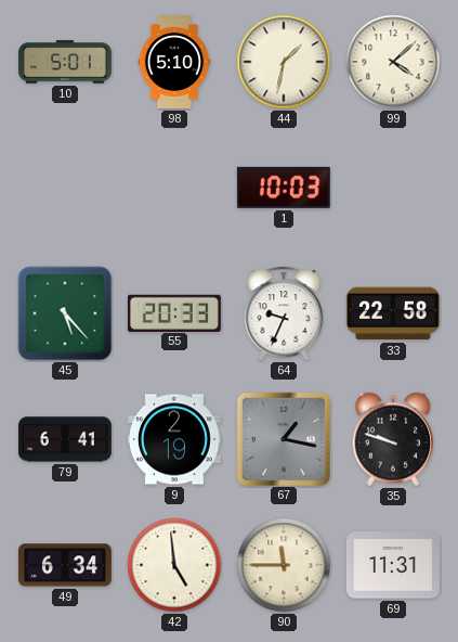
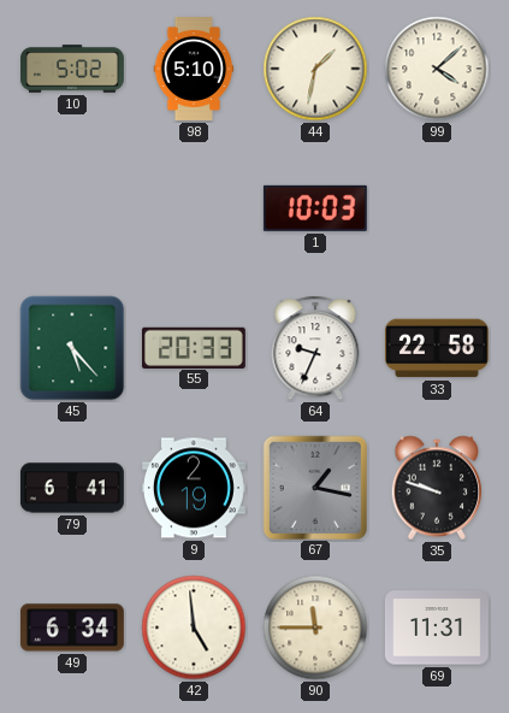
10: 5:01 -> 5:02 (73, 69)
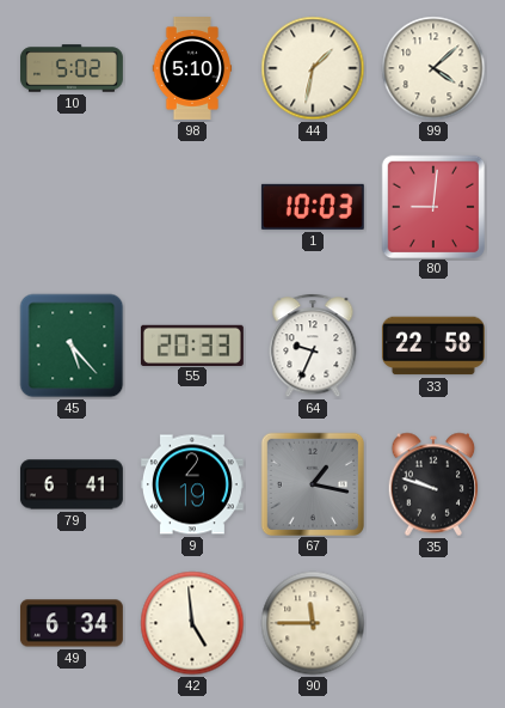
80: none -> 9:01 (432, 206)
69: 11:31 -> none (437, 627)
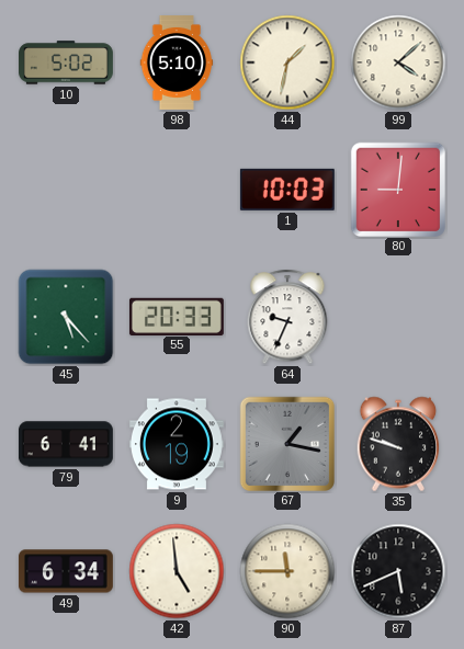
33: 22:58 -> none (433, 346)
87: none -> 5:41 (398, 571)
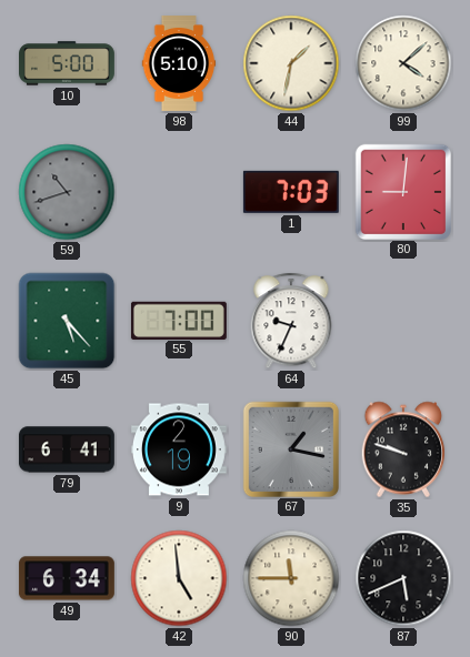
10: 5:02 -> 5:00 (68, 63)
59: none -> 10:42 (67, 192)
1: 10:03 -> 7:03 (291, 192)
55: 20:33 -> 7:00 (179, 320)
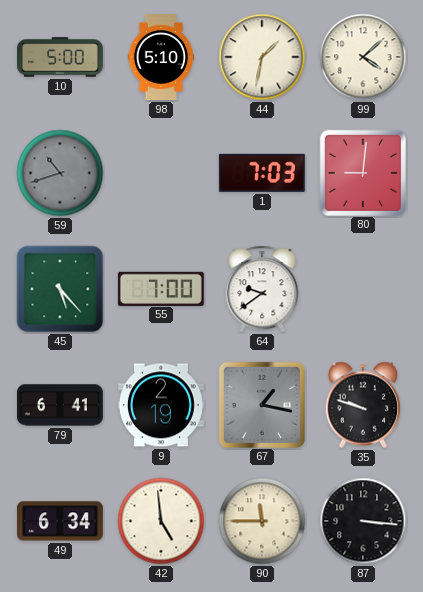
64: 9:34 -> 9:39 (262, 289)
87: 5:41 -> 3:16 (363, 521)
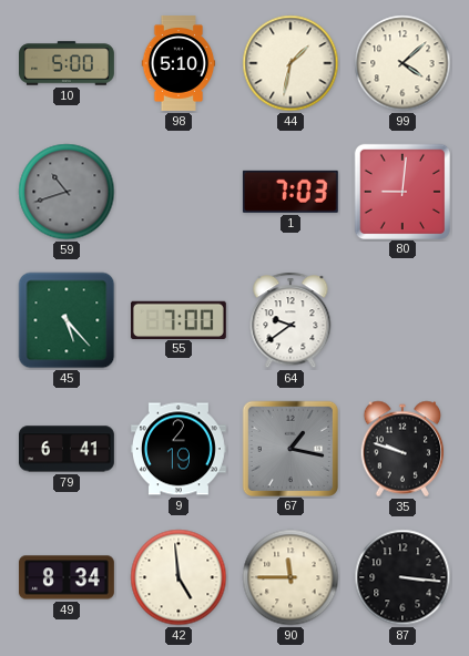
49: 6:34 -> 8:34 (67, 577)
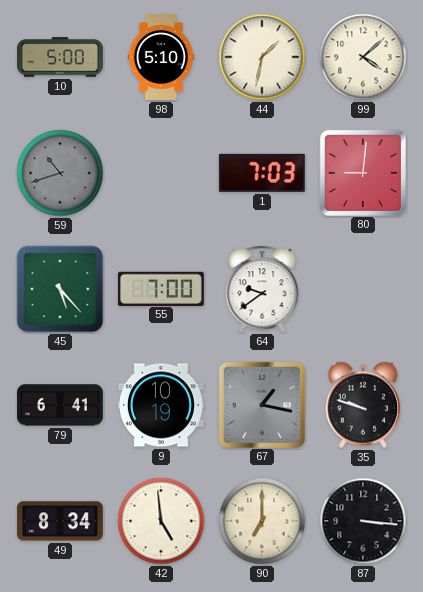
9: 2:19 -> 10:19 (161, 405)
90: 11:45 -> 7:00 (262, 521)
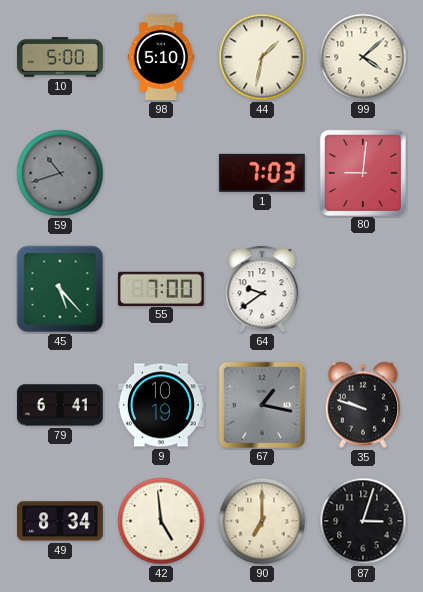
87: 3:16 -> 3:03 (363, 521)
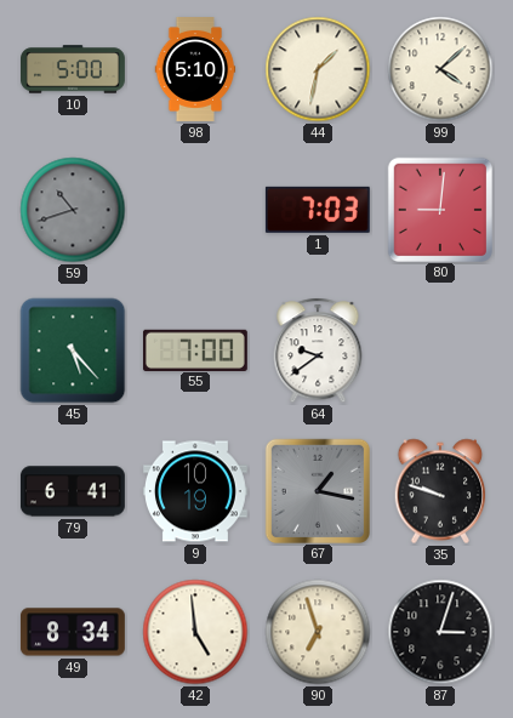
90: 7:00 -> 6:57 (318, 632)
